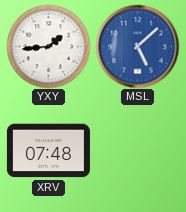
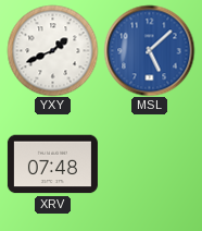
YXY: 1:44 -> 1:41 (52, 50)
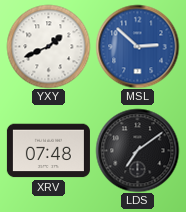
MSL: 5:08 -> 2:52 (137, 46)
LDS: none -> 7:09 (137, 150)
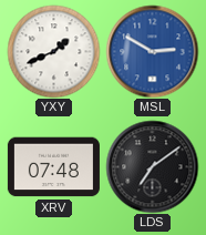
MSL: 2:52 -> 2:50 (152, 51)
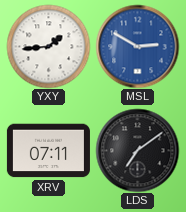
YXY: 1:41 -> 1:44 (48, 46)
XRV: 07:48 -> 07:11 (48, 151)
